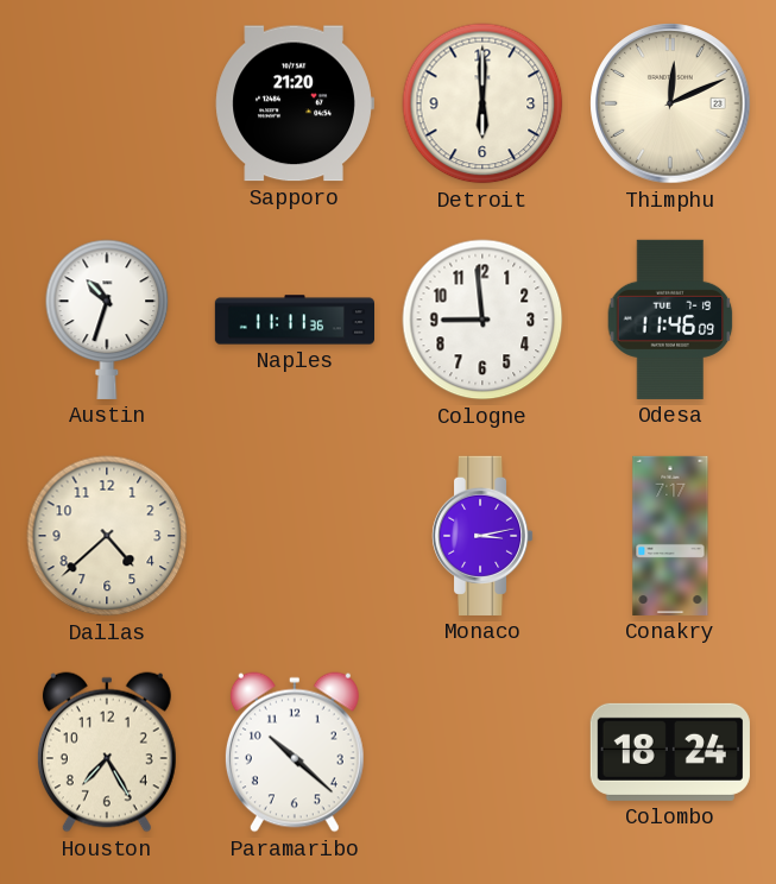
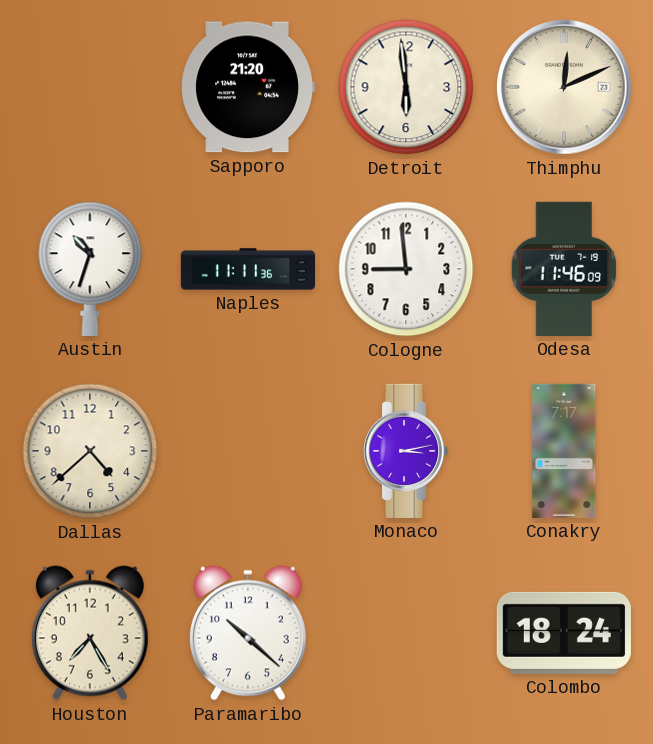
Detroit: 6:00 -> 5:59 (406, 87)
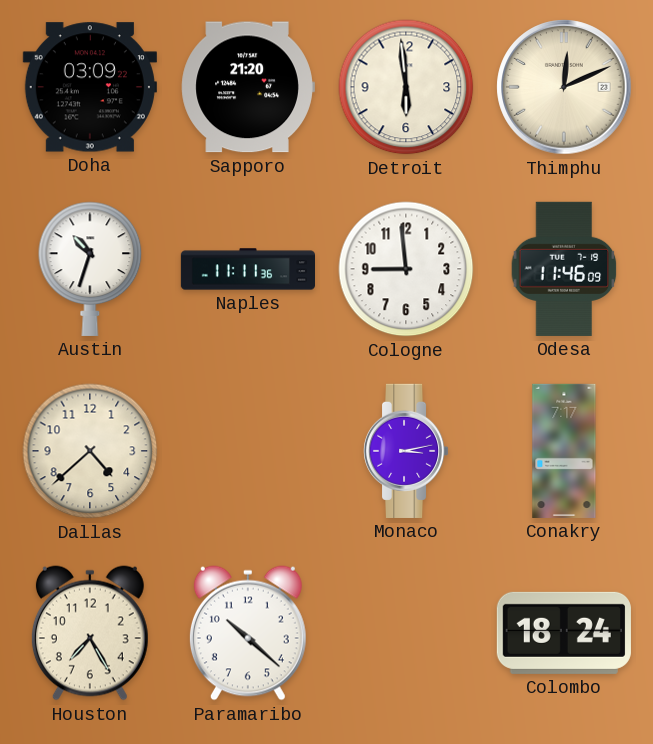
Doha: none -> 03:09 (90, 87)
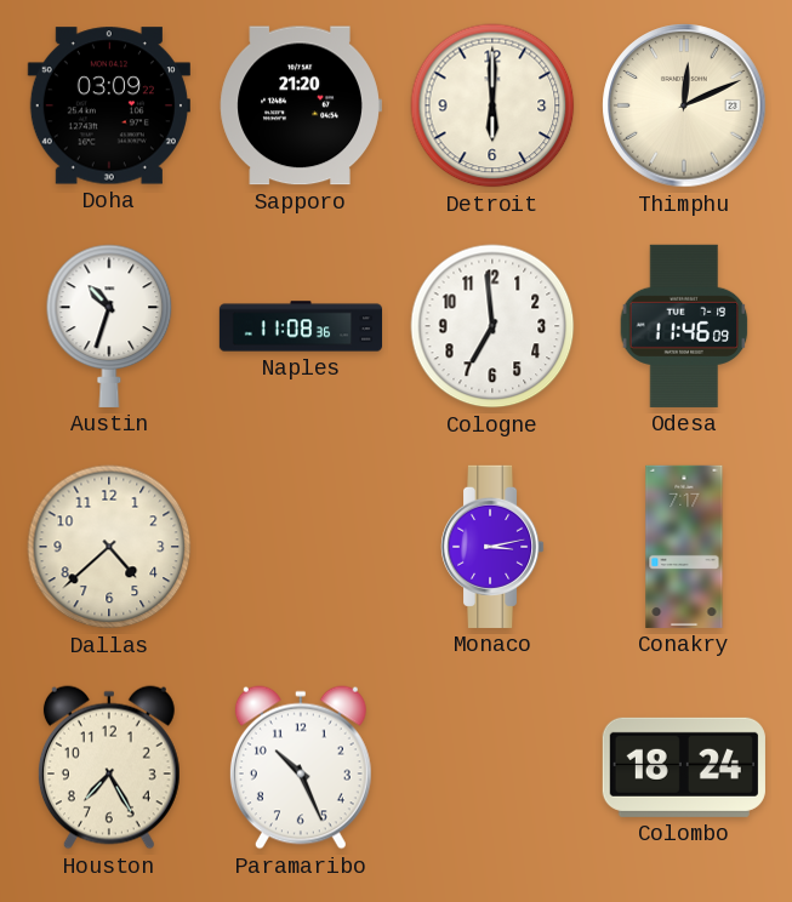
Detroit: 5:59 -> 6:00 (492, 105)
Naples: 11:11 -> 11:08 (300, 326)
Cologne: 8:59 -> 6:59 (492, 326)
Paramaribo: 10:22 -> 10:26 (301, 767)
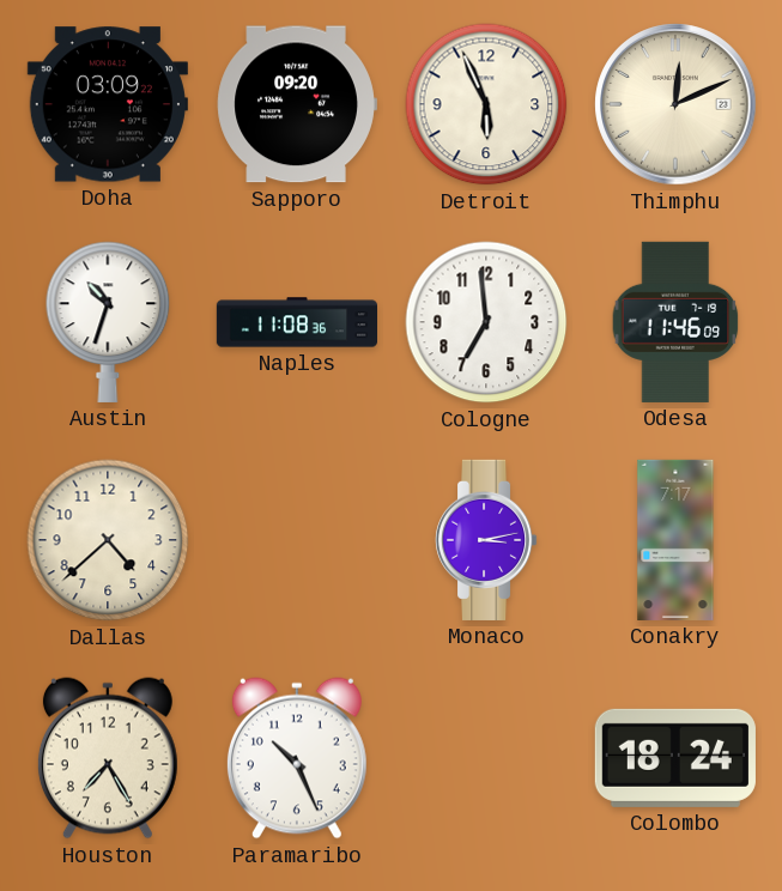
Sapporo: 21:20 -> 09:20 (297, 104)
Detroit: 6:00 -> 5:56 (486, 104)
